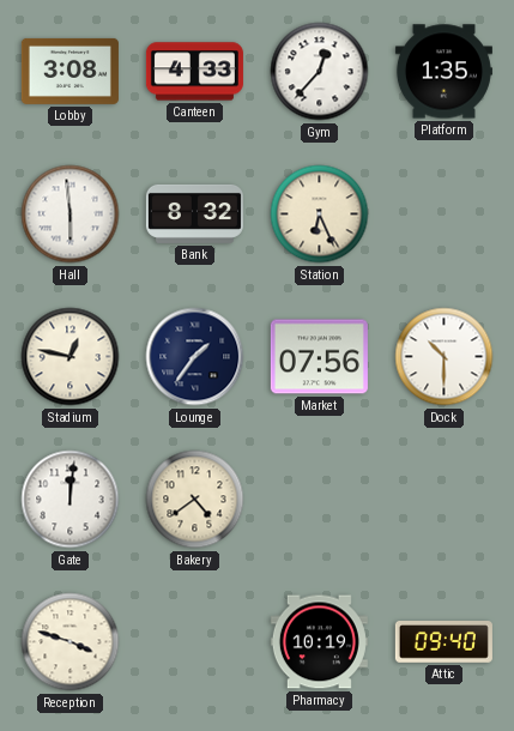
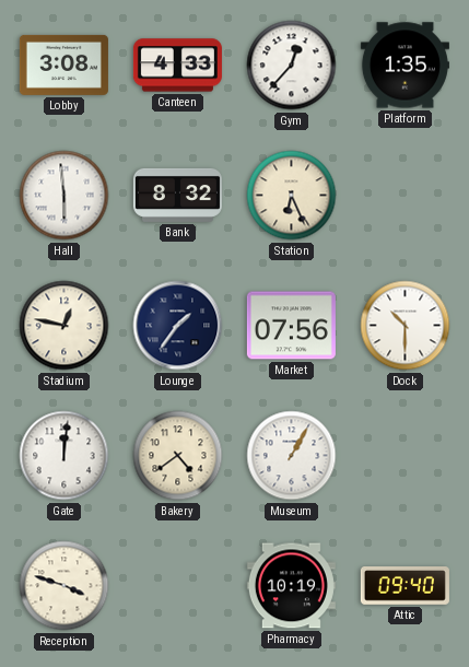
Museum: none -> 1:05 (292, 456)
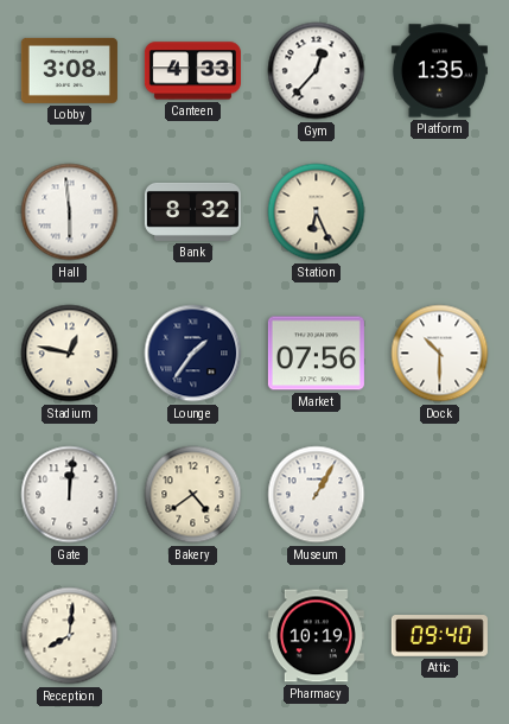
Reception: 3:48 -> 8:01 (70, 636)
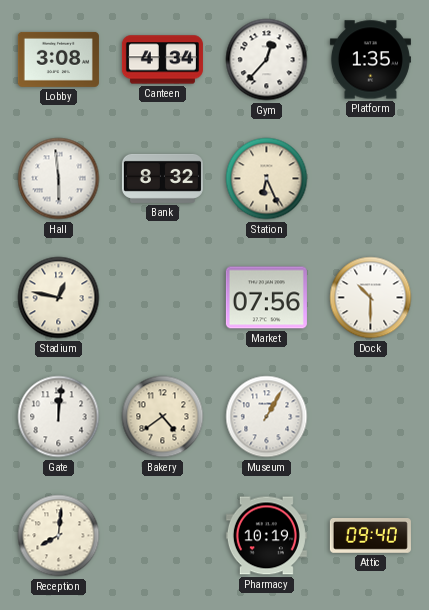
Canteen: 4:33 -> 4:34 (162, 60)
Lounge: 1:36 -> none (193, 354)
